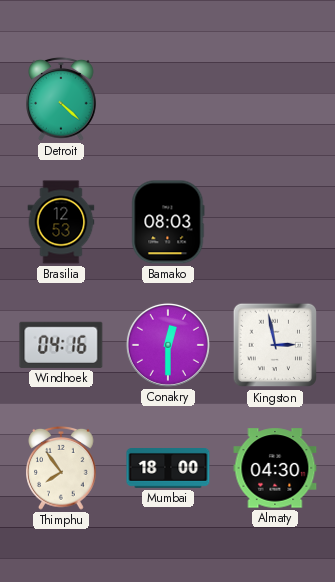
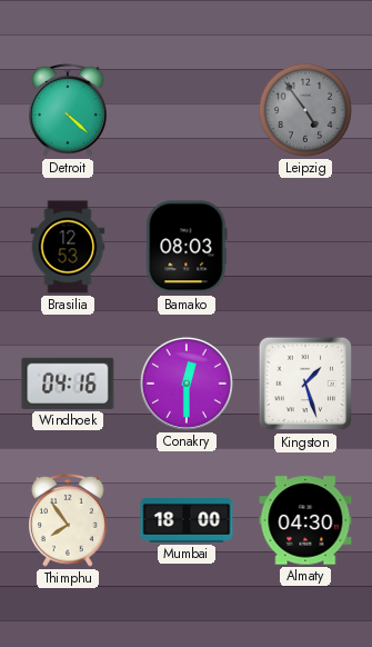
Leipzig: none -> 4:54 (305, 110)
Kingston: 2:58 -> 1:27 (305, 384)
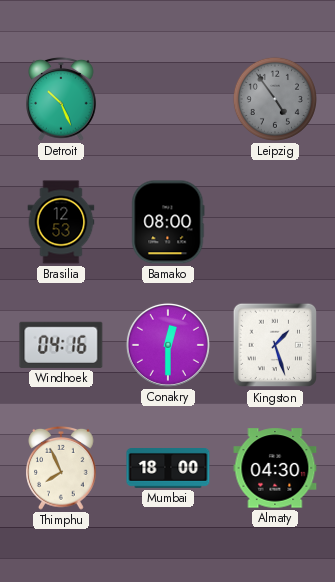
Detroit: 4:22 -> 10:26 (61, 99)
Bamako: 08:03 -> 08:00 (168, 222)
Thimphu: 7:54 -> 7:56 (61, 468)
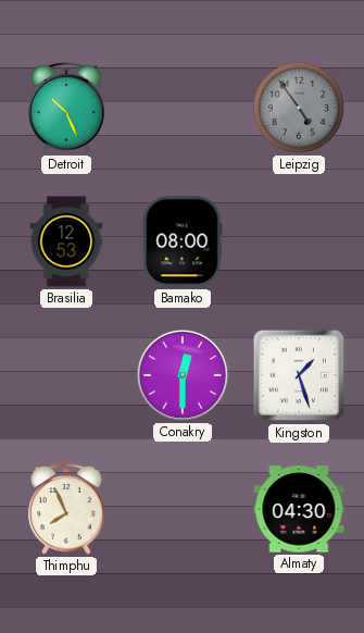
Windhoek: 04:16 -> none (61, 345)
Mumbai: 18:00 -> none (168, 469)
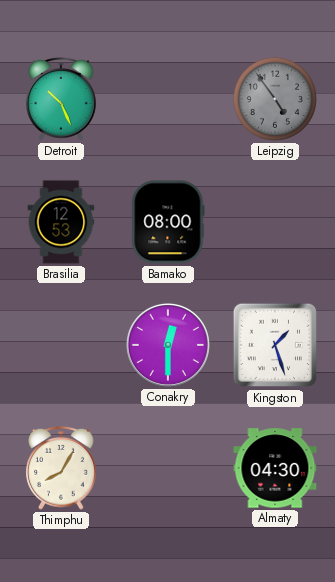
Thimphu: 7:56 -> 8:05 (61, 468)
